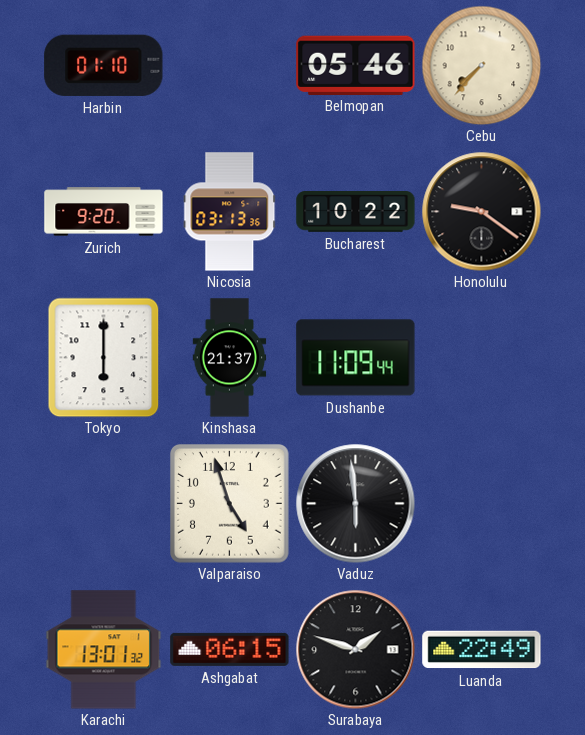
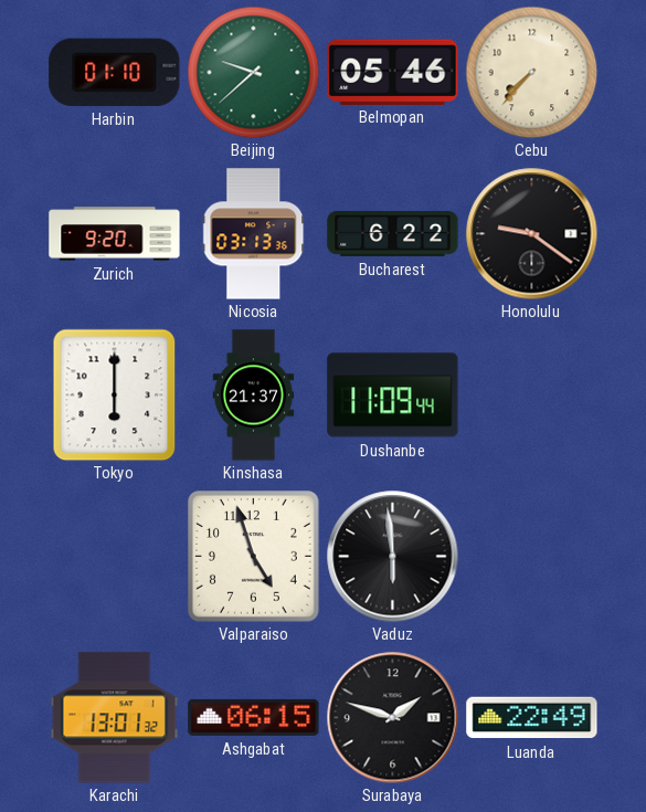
Beijing: none -> 9:38 (253, 72)
Bucharest: 10:22 -> 6:22 (393, 234)
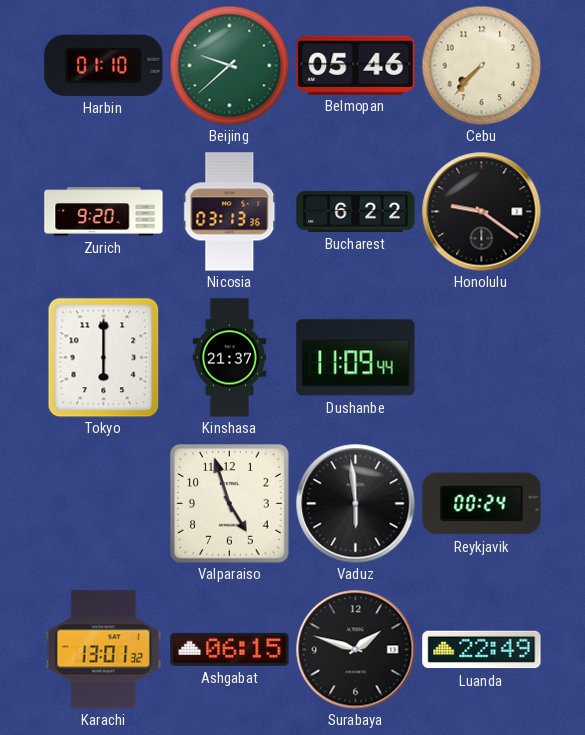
Reykjavik: none -> 00:24 (482, 504)
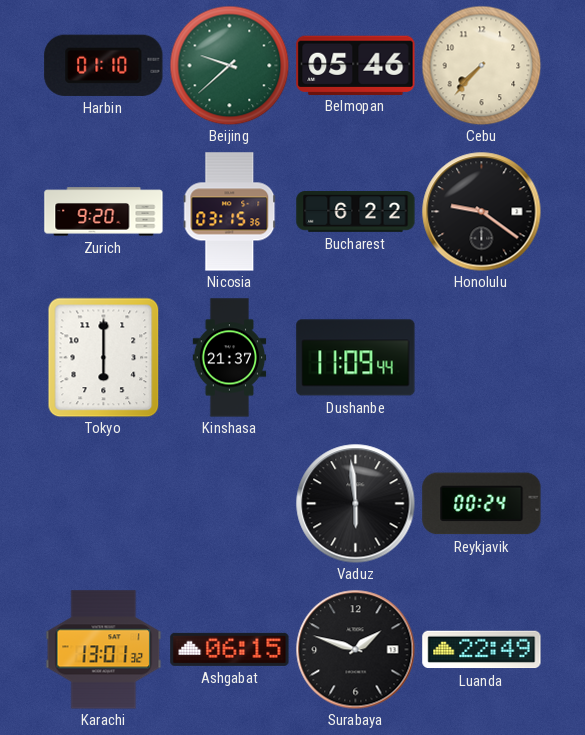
Nicosia: 03:13 -> 03:15 (230, 212)
Valparaiso: 4:57 -> none (230, 504)
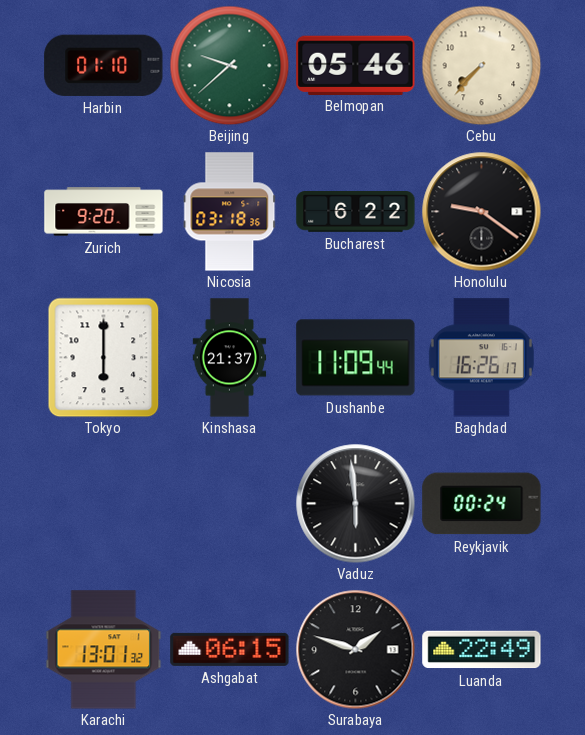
Nicosia: 03:15 -> 03:18 (230, 212)
Baghdad: none -> 16:26 (481, 358)
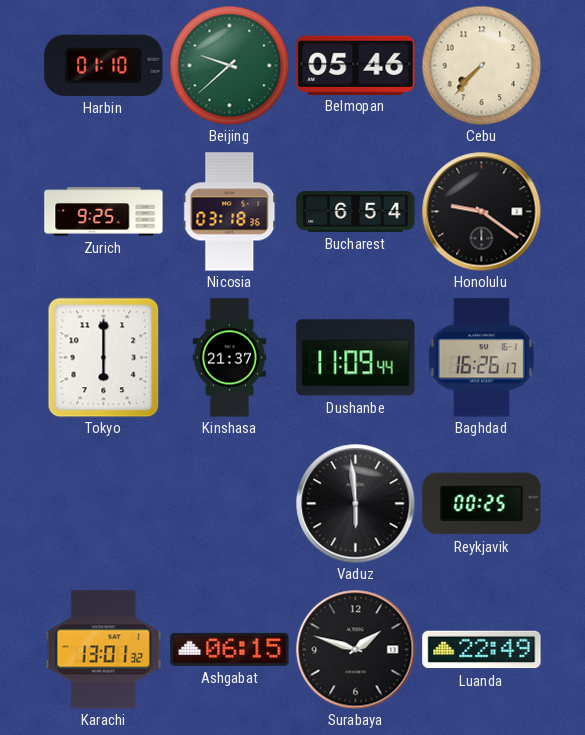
Zurich: 9:20 -> 9:25 (104, 212)
Bucharest: 6:22 -> 6:54 (356, 212)
Reykjavik: 00:24 -> 00:25 (482, 504)
